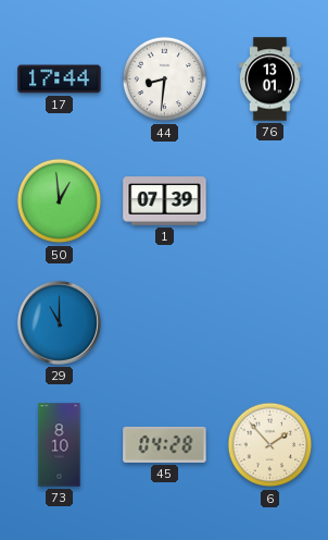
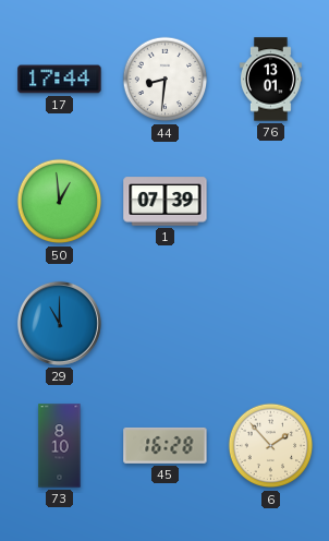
45: 04:28 -> 16:28 (166, 445)
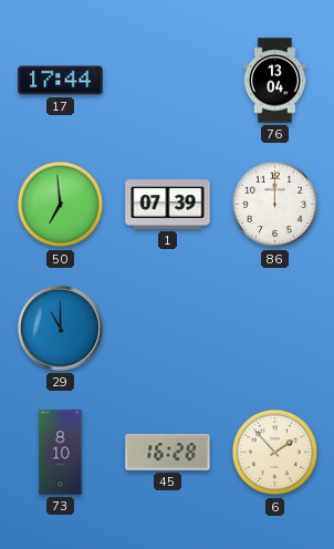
44: 8:31 -> none (166, 80)
76: 13:01 -> 13:04 (274, 81)
50: 12:59 -> 6:59 (61, 205)
86: none -> 12:00 (275, 205)
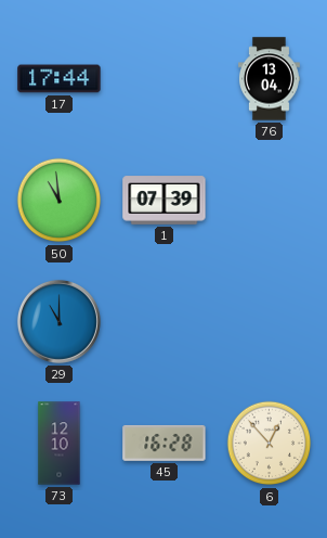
50: 6:59 -> 10:59 (60, 201)
86: 12:00 -> none (275, 205)
73: 8:10 -> 12:10 (60, 444)
6: 1:53 -> 12:53 (270, 444)
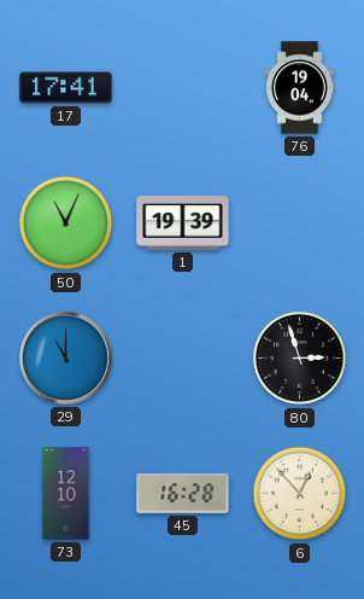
17: 17:44 -> 17:41 (66, 88)
76: 13:04 -> 19:04 (299, 88)
50: 10:59 -> 11:04 (66, 223)
1: 07:39 -> 19:39 (183, 223)
80: none -> 2:57 (300, 359)
